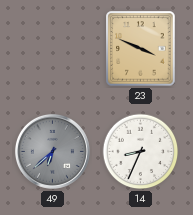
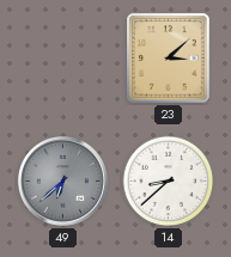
23: 3:49 -> 3:08 (169, 59)
14: 8:34 -> 8:38 (169, 182)
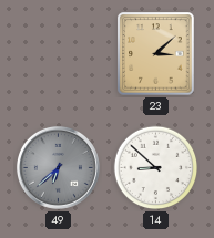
14: 8:38 -> 8:52 (156, 168)
